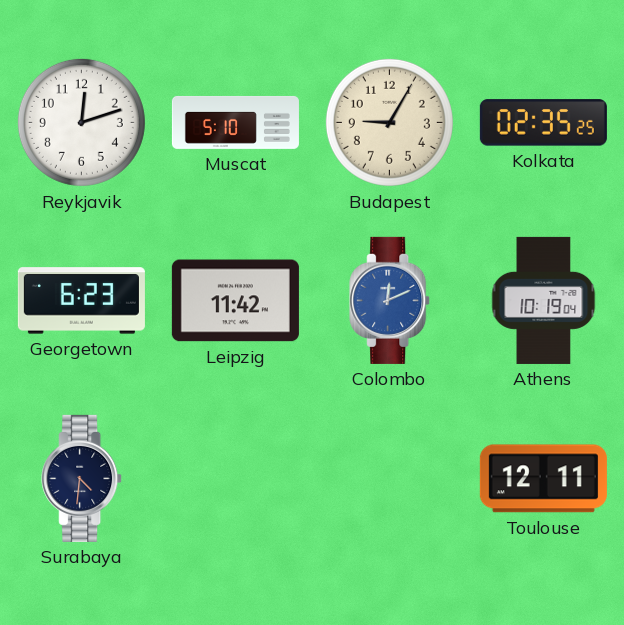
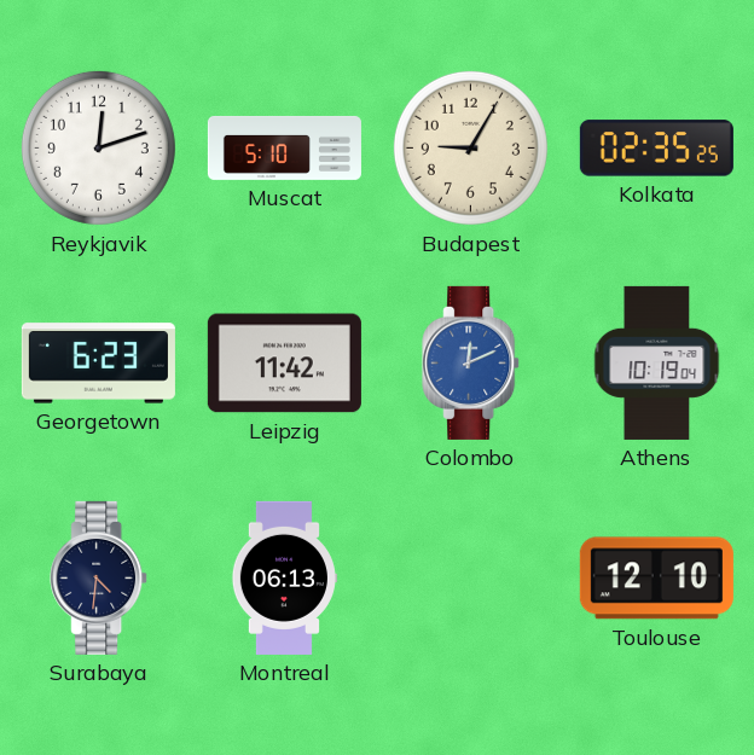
Montreal: none -> 06:13 (284, 577)
Toulouse: 12:11 -> 12:10 (656, 579)
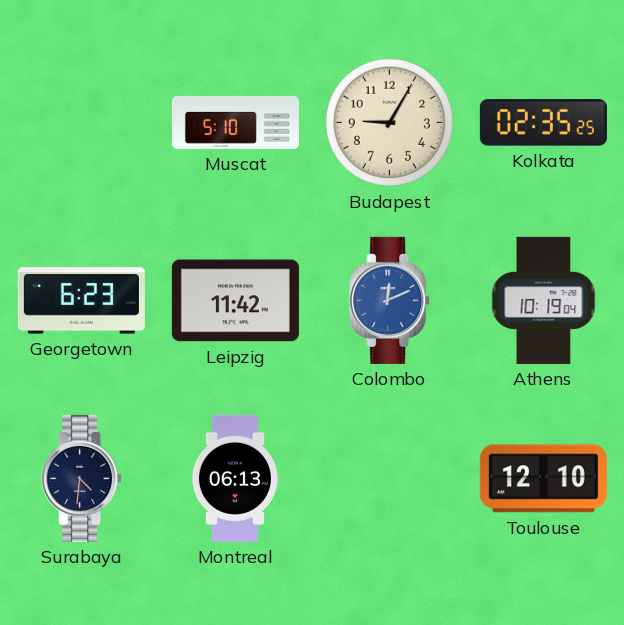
Reykjavik: 12:12 -> none (98, 147)
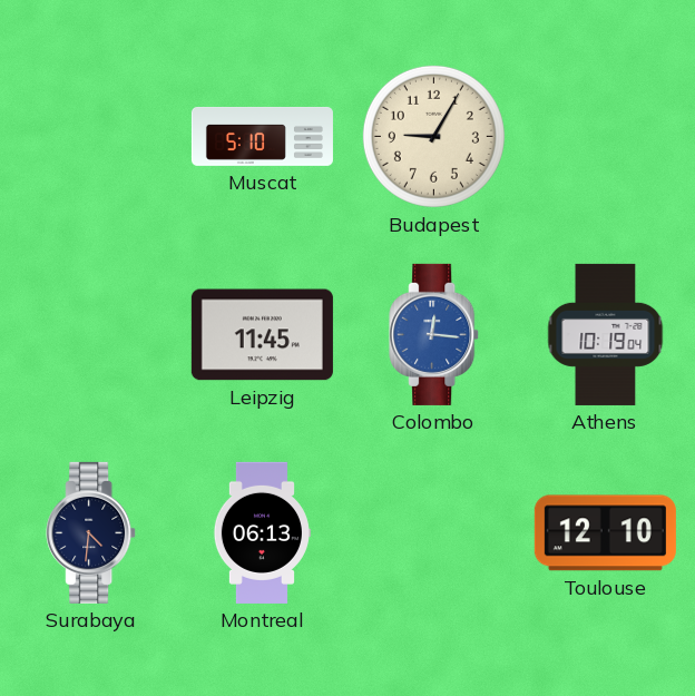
Kolkata: 02:35 -> none (543, 123)
Georgetown: 6:23 -> none (81, 301)
Leipzig: 11:42 -> 11:45 (262, 335)
Colombo: 12:11 -> 12:16 (434, 334)
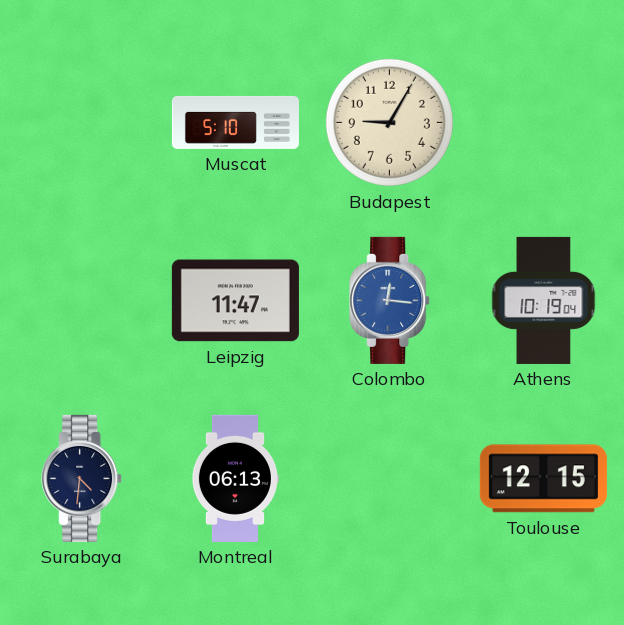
Leipzig: 11:45 -> 11:47 (235, 301)
Toulouse: 12:10 -> 12:15 (543, 479)
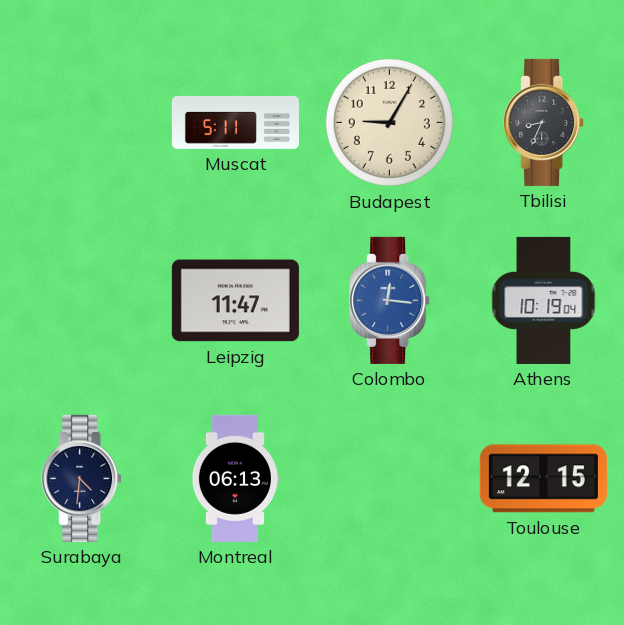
Muscat: 5:10 -> 5:11 (235, 122)
Tbilisi: none -> 8:34 (544, 122)
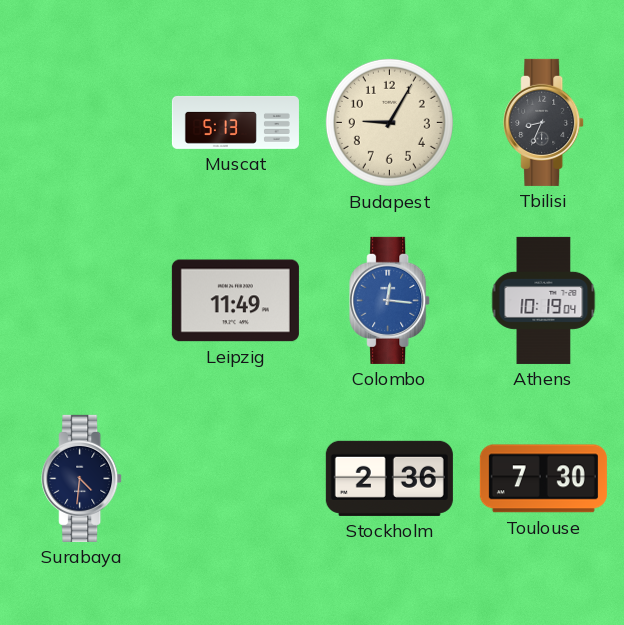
Muscat: 5:11 -> 5:13 (235, 122)
Leipzig: 11:47 -> 11:49 (235, 301)
Montreal: 06:13 -> none (235, 478)
Stockholm: none -> 2:36 (389, 478)
Toulouse: 12:15 -> 7:30 (543, 479)
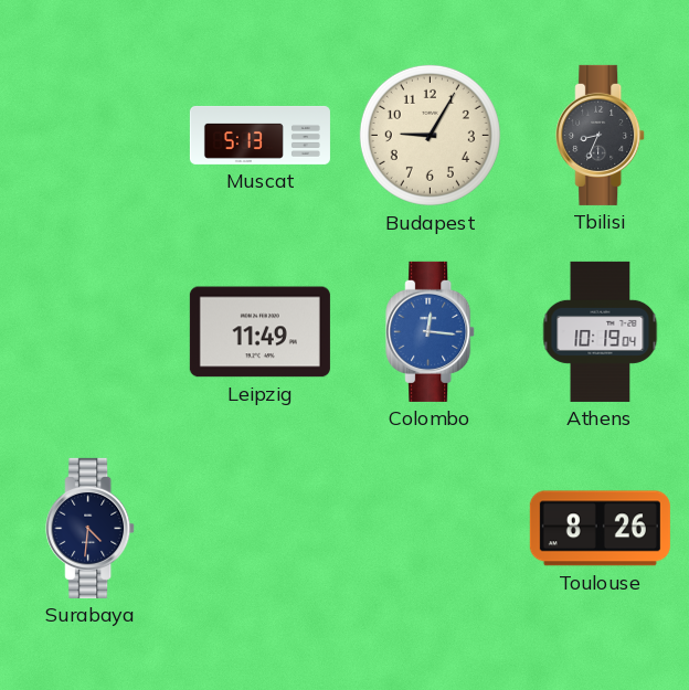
Stockholm: 2:36 -> none (389, 478)
Toulouse: 7:30 -> 8:26 (600, 529)
